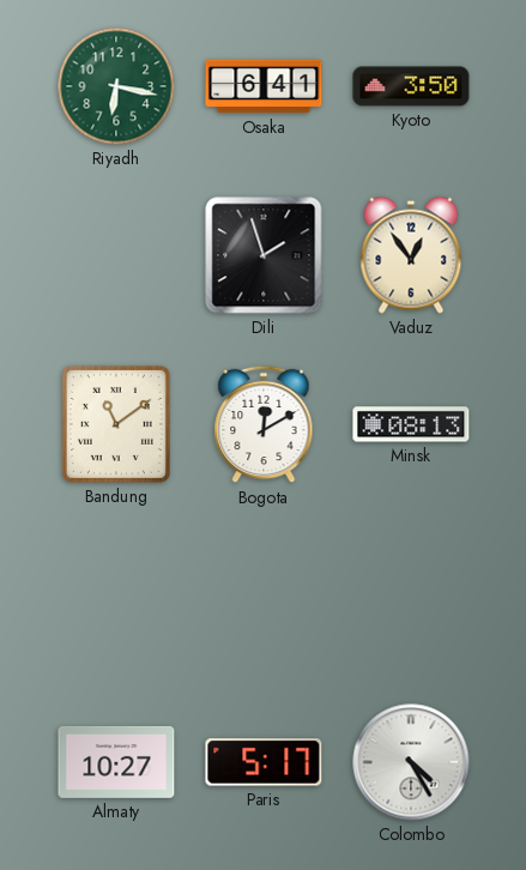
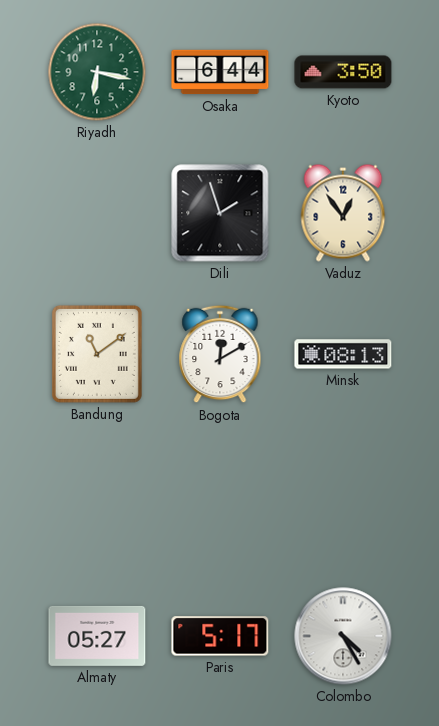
Osaka: 6:41 -> 6:44 (220, 72)
Almaty: 10:27 -> 05:27 (97, 636)
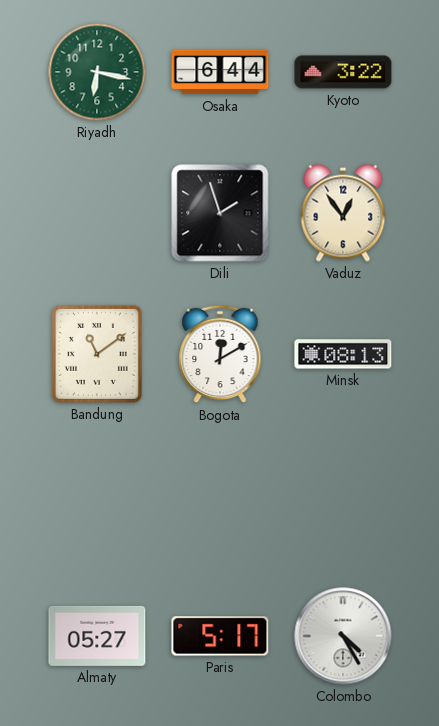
Kyoto: 3:50 -> 3:22 (343, 72)
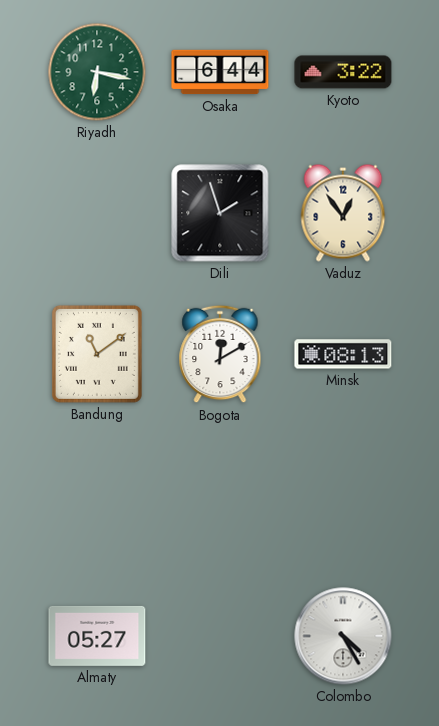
Paris: 5:17 -> none (220, 636)
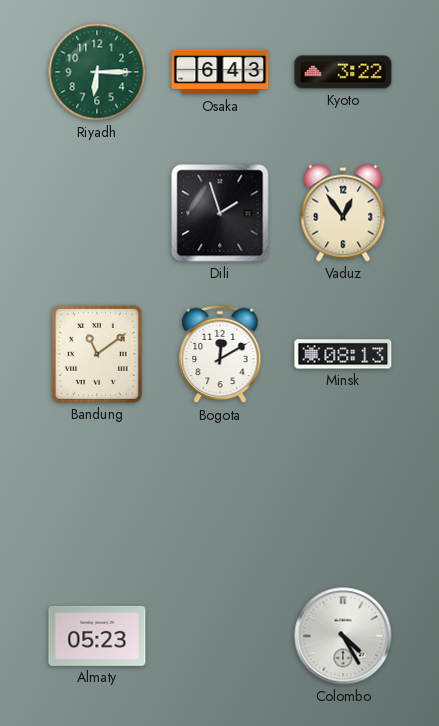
Riyadh: 6:17 -> 6:15 (97, 72)
Osaka: 6:44 -> 6:43 (220, 72)
Almaty: 05:27 -> 05:23 (97, 636)
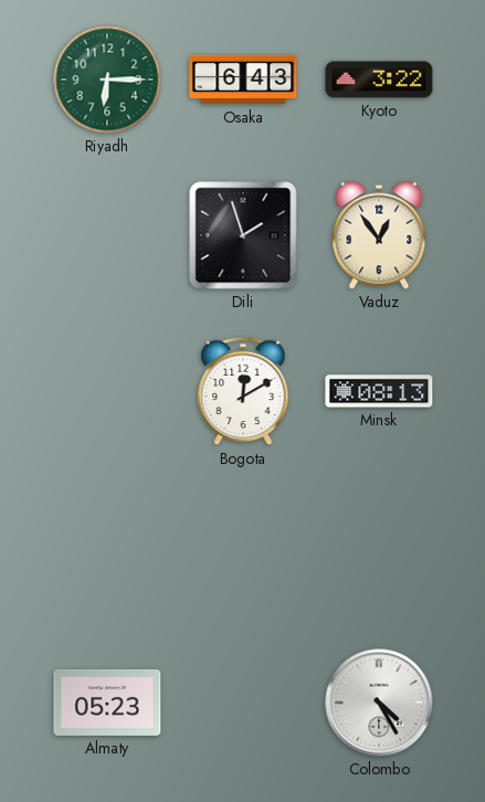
Bandung: 11:09 -> none (97, 354)
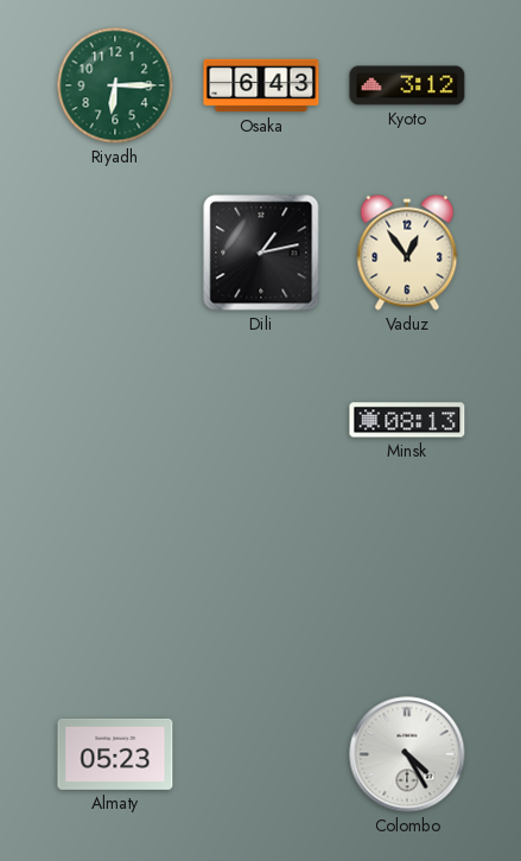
Kyoto: 3:22 -> 3:12 (407, 85)
Dili: 1:57 -> 1:13 (261, 253)
Bogota: 12:10 -> none (243, 391)
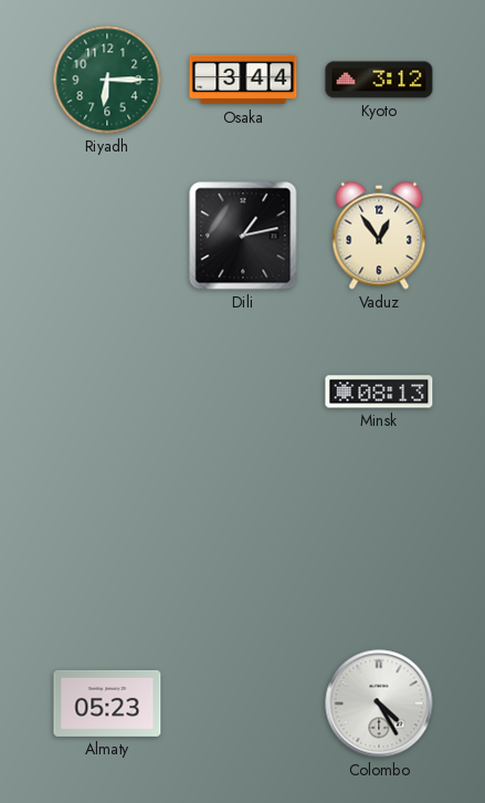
Osaka: 6:43 -> 3:44 (243, 80)
